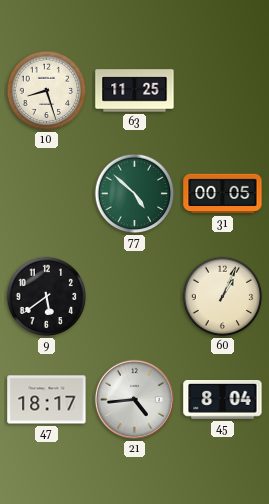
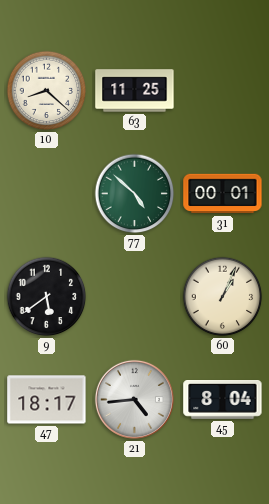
10: 8:27 -> 8:22 (47, 91)
31: 00:05 -> 00:01 (223, 194)
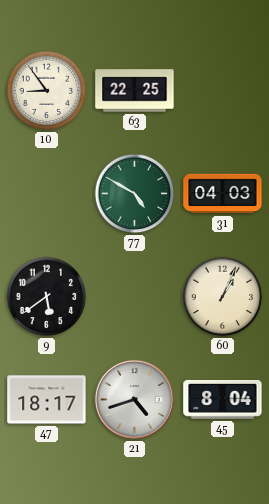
10: 8:22 -> 8:54 (47, 91)
63: 11:25 -> 22:25 (135, 91)
77: 4:52 -> 4:50 (135, 194)
31: 00:01 -> 04:03 (223, 194)
21: 4:44 -> 4:42 (134, 399)
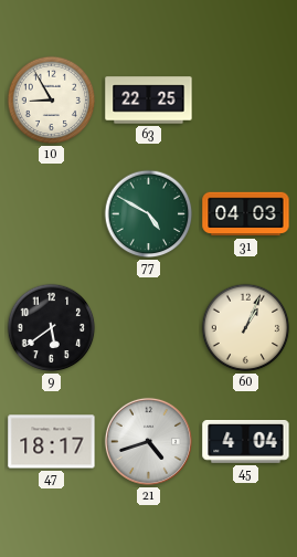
10: 8:54 -> 8:55 (52, 101)
45: 8:04 -> 4:04 (246, 442)
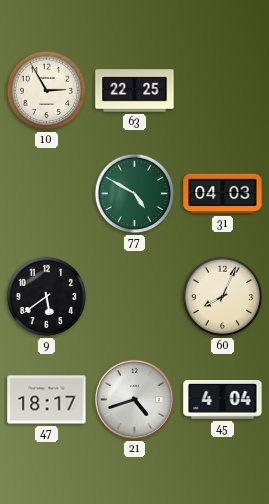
10: 8:55 -> 2:55 (47, 91)
60: 1:04 -> 8:04 (223, 297)
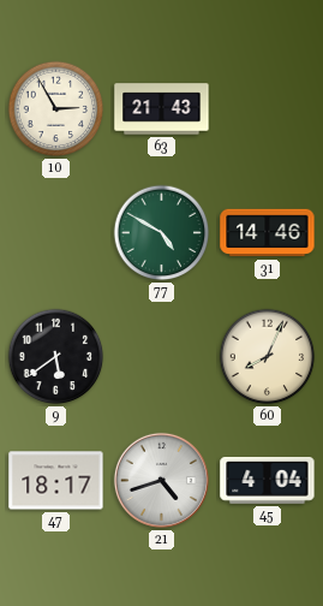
63: 22:25 -> 21:43 (162, 109)
31: 04:03 -> 14:46 (268, 233)
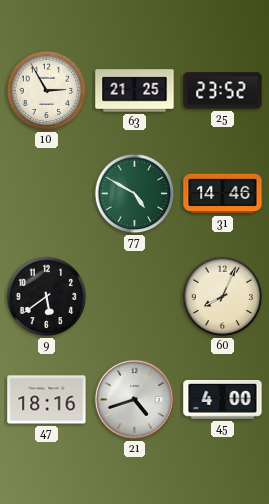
63: 21:43 -> 21:25 (135, 91)
25: none -> 23:52 (223, 91)
47: 18:17 -> 18:16 (47, 400)
45: 4:04 -> 4:00 (223, 400)
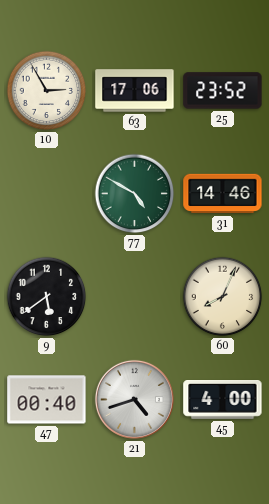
63: 21:25 -> 17:06 (135, 91)
47: 18:16 -> 00:40 (47, 400)
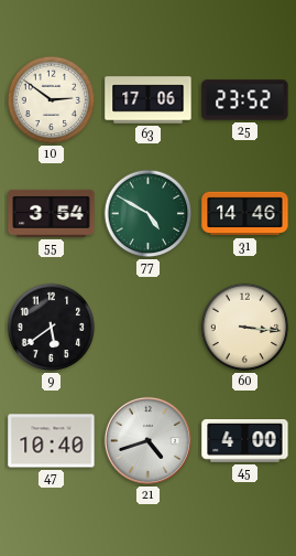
10: 2:55 -> 2:51 (52, 100)
55: none -> 3:54 (52, 213)
60: 8:04 -> 3:16 (245, 328)
47: 00:40 -> 10:40 (52, 441)
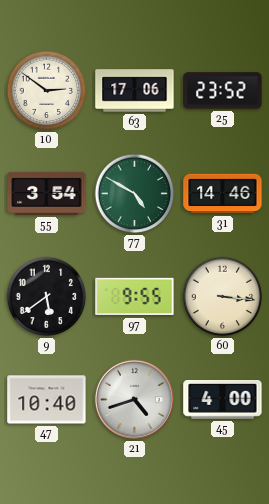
97: none -> 9:55 (135, 297)
